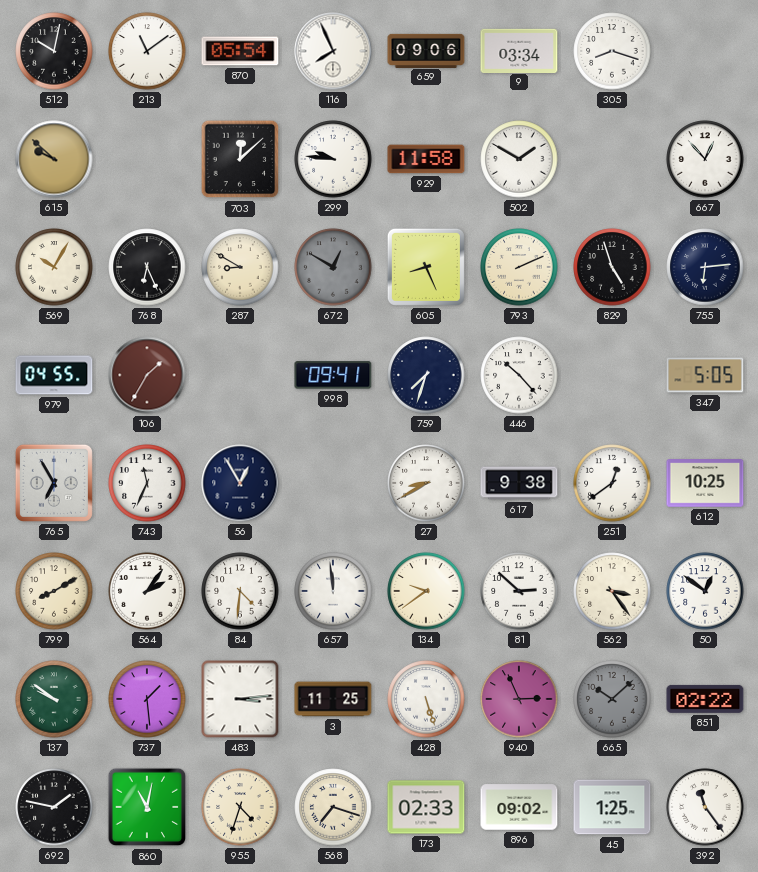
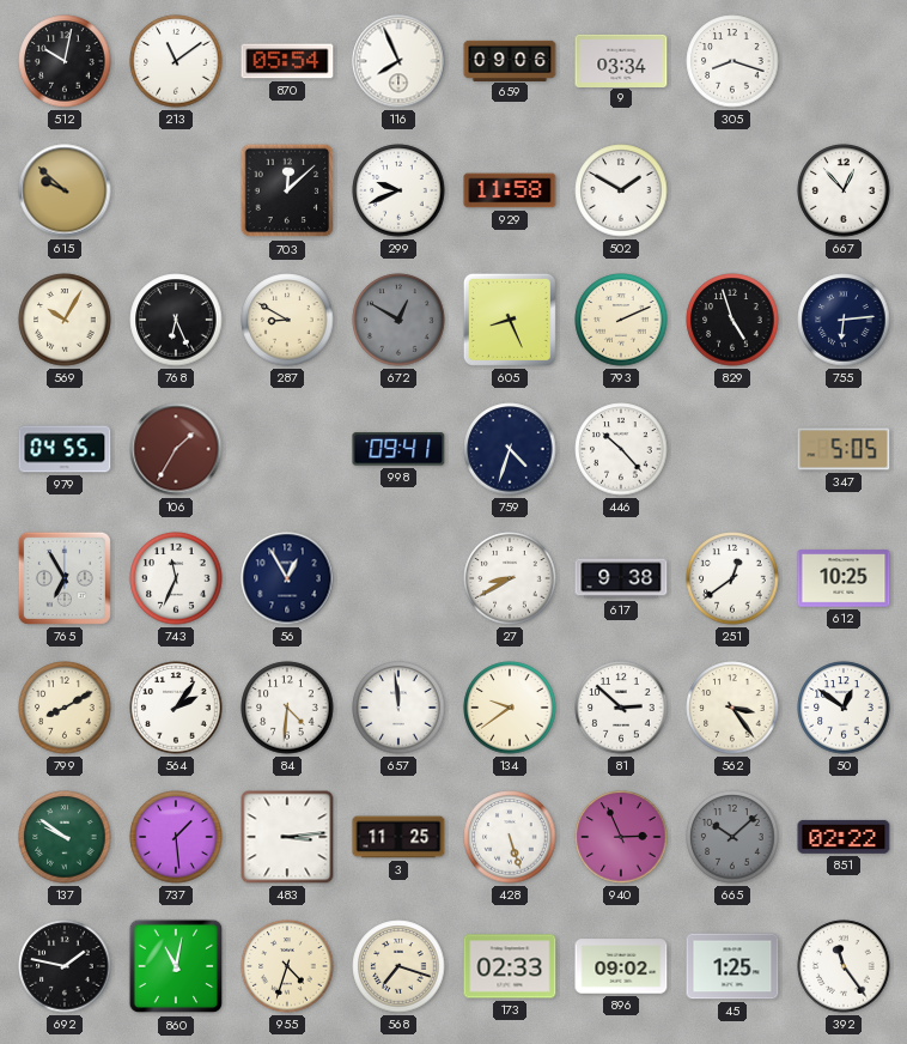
299: 9:46 -> 9:41 (398, 190)
759: 7:33 -> 4:33 (510, 449)
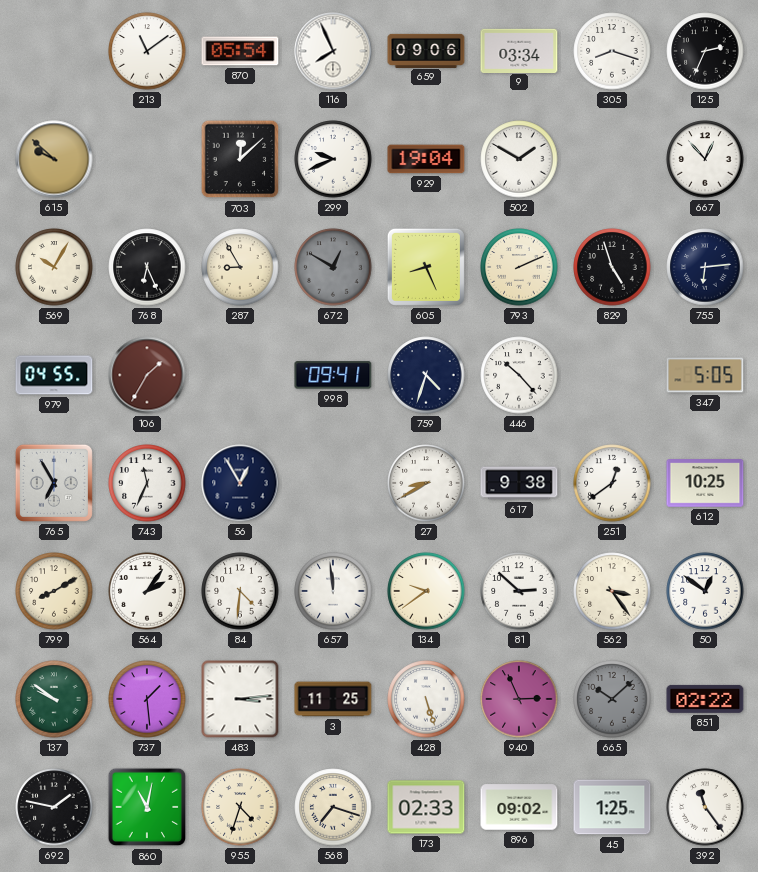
512: 10:02 -> none (65, 61)
125: none -> 2:34 (705, 51)
929: 11:58 -> 19:04 (426, 159)
287: 8:50 -> 8:55 (240, 267)
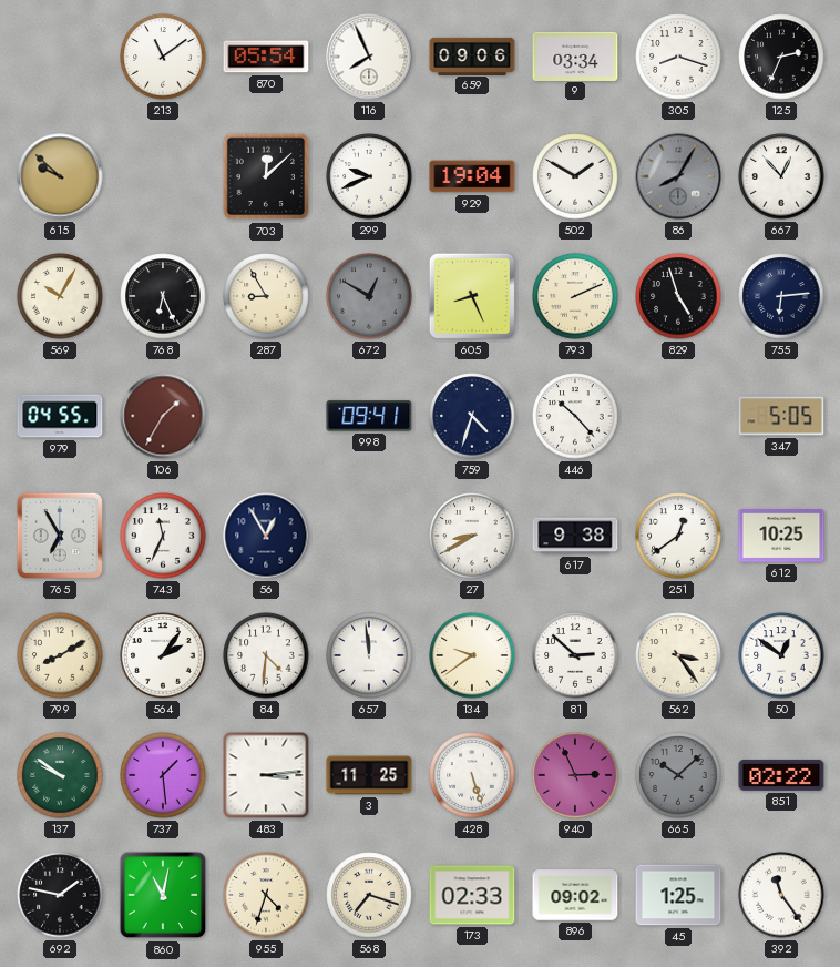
86: none -> 8:05 (678, 176)
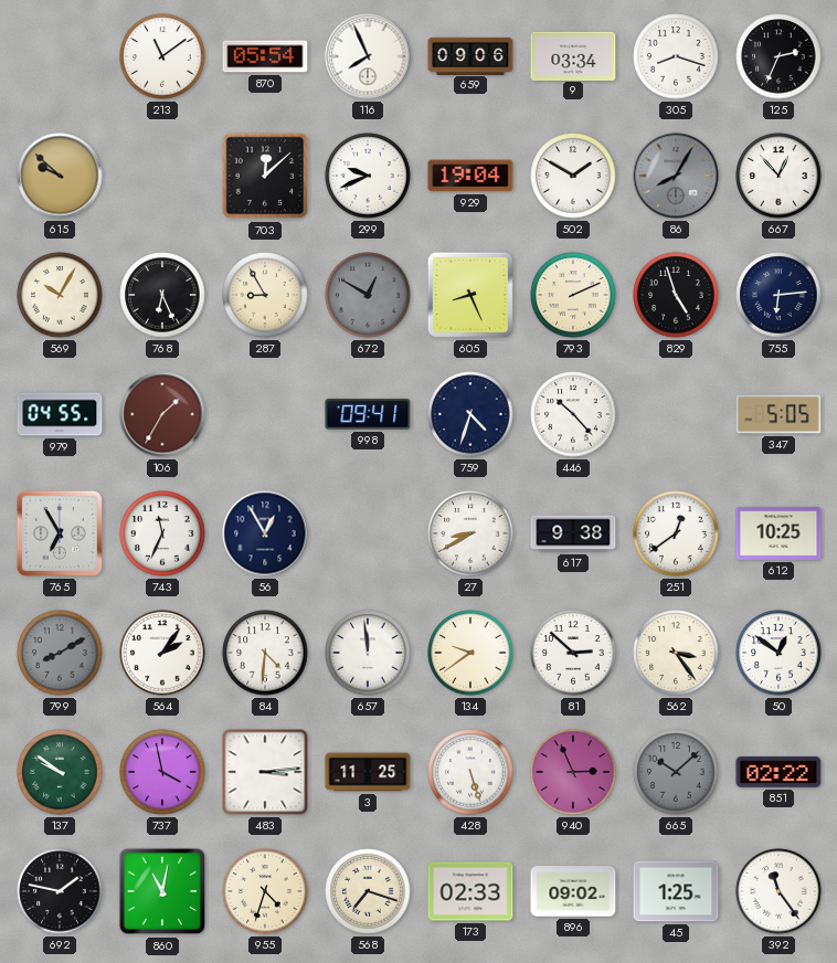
799 dial: cream -> grey (60, 653)
737: 1:29 -> 3:58 (162, 772)
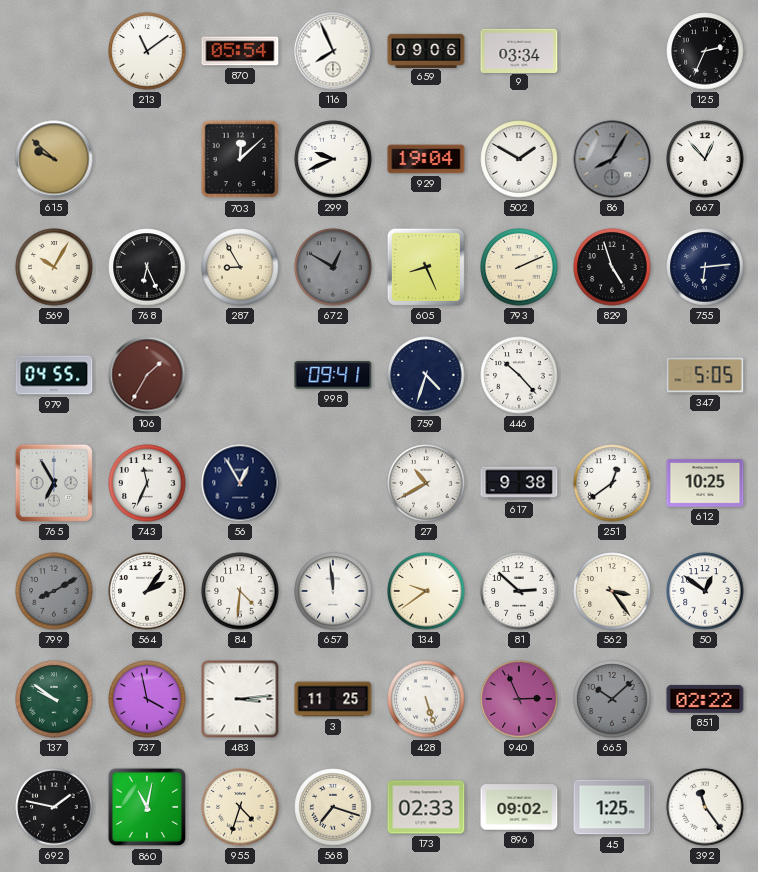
305: 8:18 -> none (676, 56)
27: 8:40 -> 10:40 (426, 483)
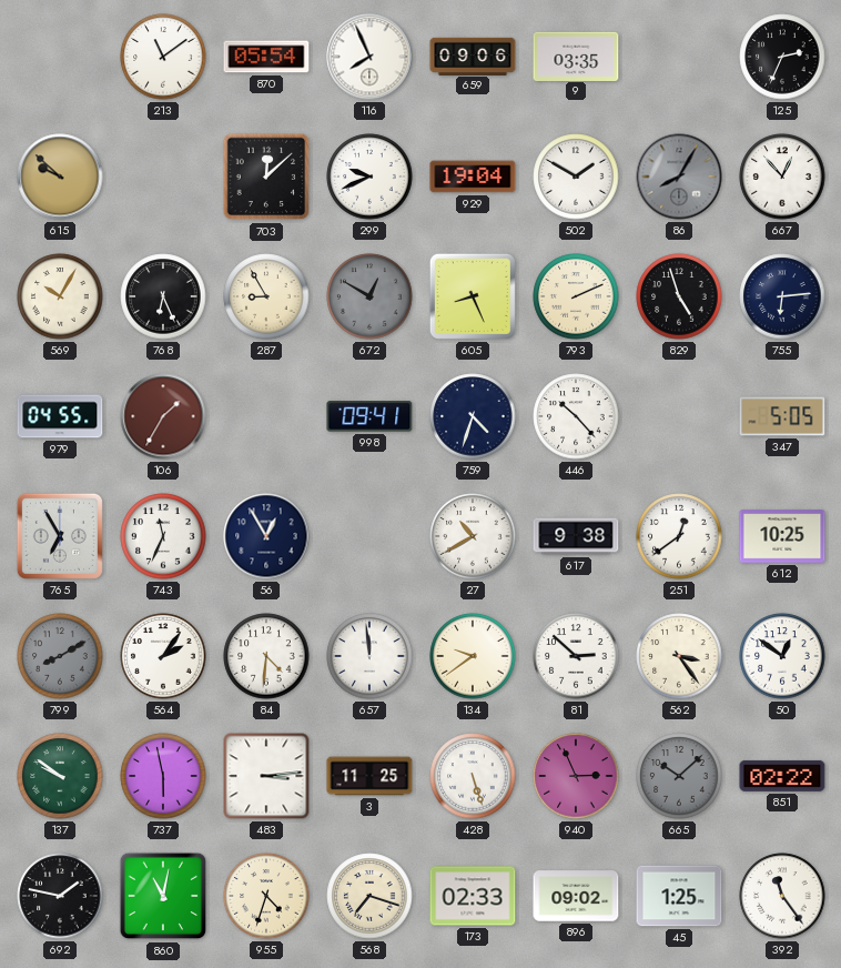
9: 03:34 -> 03:35 (576, 56)
737: 3:58 -> 5:58 (163, 776)
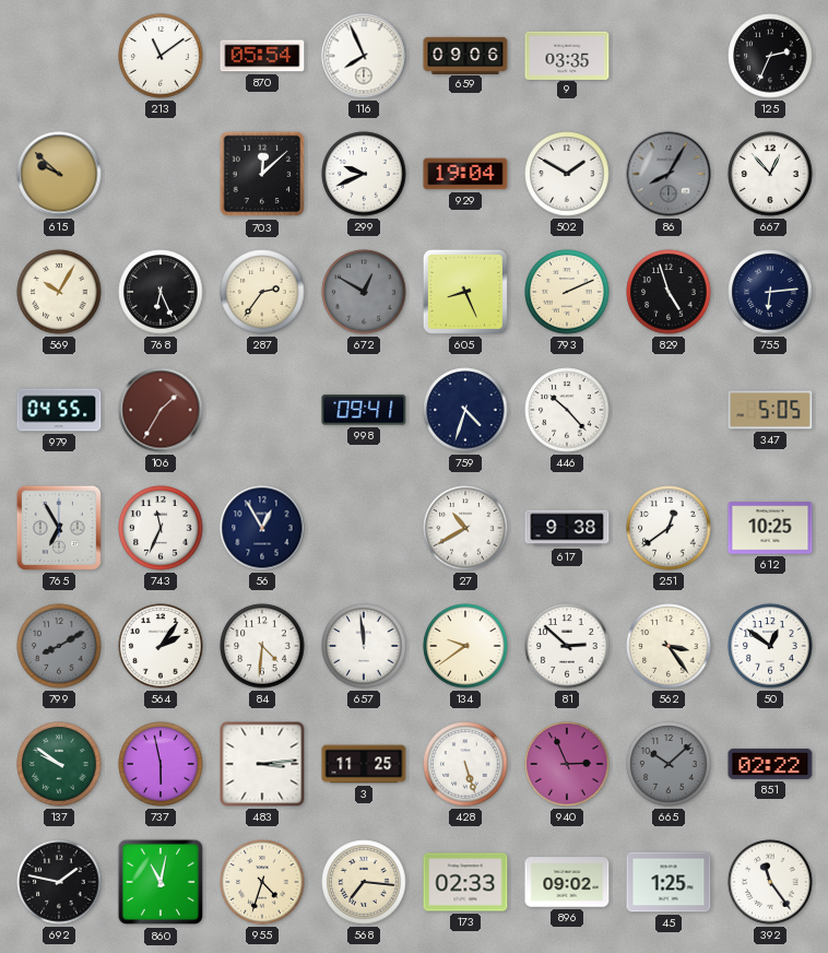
287: 8:55 -> 2:36 (262, 292)
568: 7:18 -> 7:16 (364, 882)
